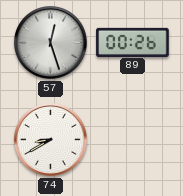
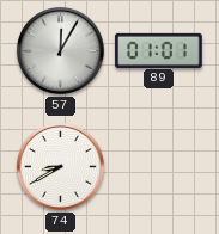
57: 12:27 -> 12:05 (60, 50)
89: 00:26 -> 01:01 (159, 50)
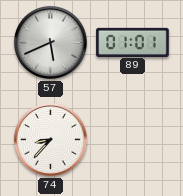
57: 12:05 -> 5:41 (50, 42)
74: 8:40 -> 8:37 (50, 139)
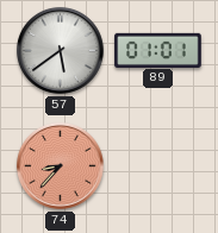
57: 5:41 -> 5:39 (60, 50)
74 dial: white -> salmon (60, 165)
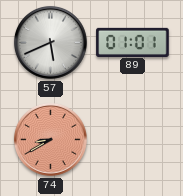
57: 5:39 -> 5:41 (50, 42)
74: 8:37 -> 8:40 (50, 139)
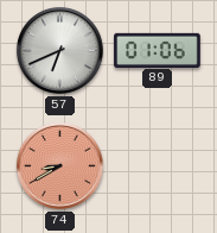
57: 5:41 -> 6:41 (59, 50)
89: 01:01 -> 01:06 (158, 50)
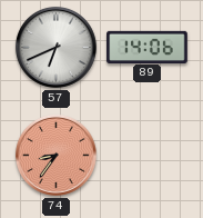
89: 01:06 -> 14:06 (148, 47)
74: 8:40 -> 8:36 (55, 155)
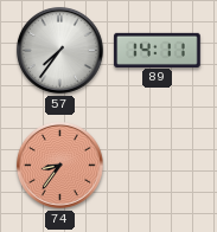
57: 6:41 -> 7:36 (59, 50)
89: 14:06 -> 14:11 (158, 50)
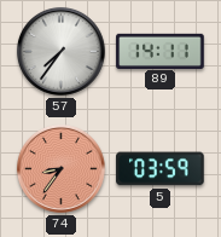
5: none -> 03:59 (161, 169)
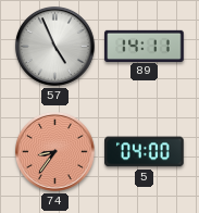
57: 7:36 -> 4:56 (54, 46)
5: 03:59 -> 04:00 (145, 152)
